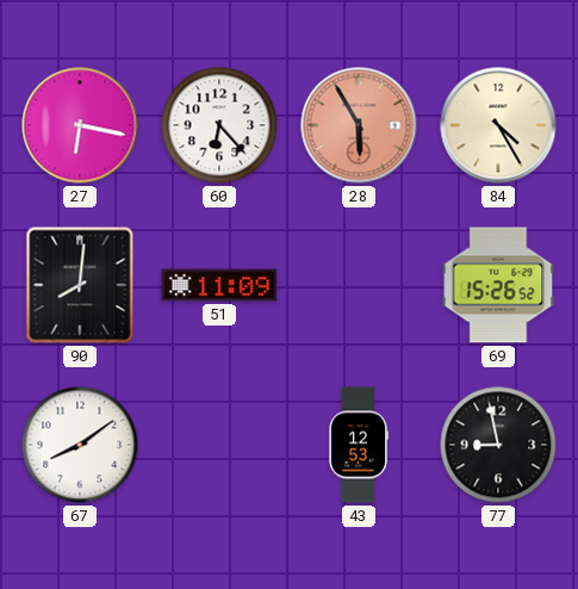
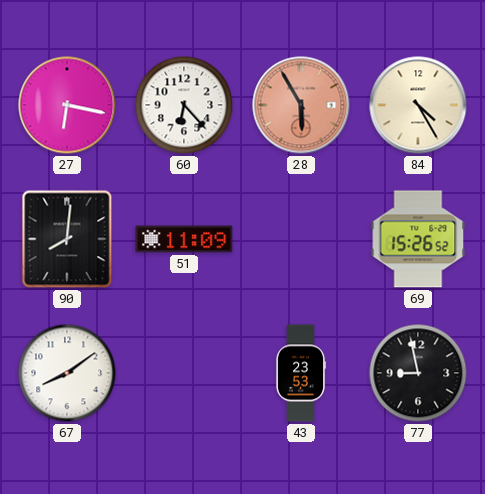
43: 12:53 -> 23:53 (301, 373)
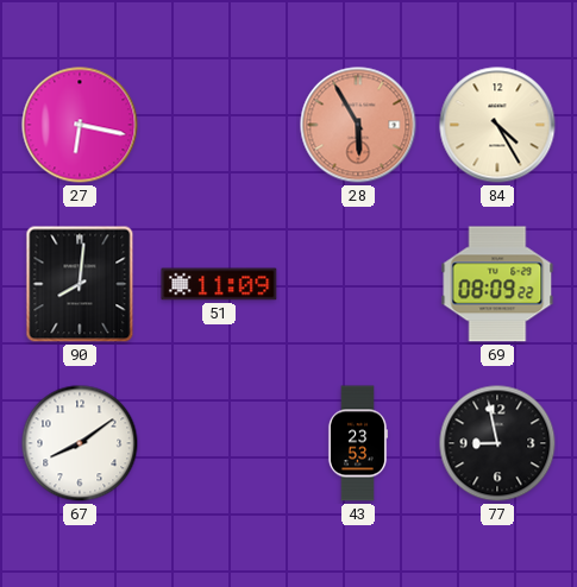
60: 6:23 -> none (184, 105)
69: 15:26 -> 08:09 (497, 284)
